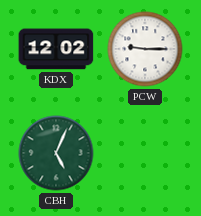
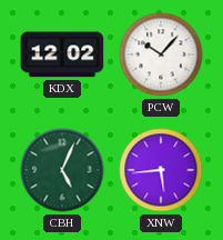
PCW: 9:15 -> 10:07 (161, 54)
XNW: none -> 5:44 (161, 170)
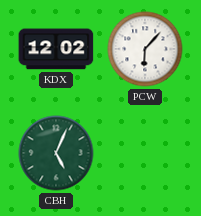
PCW: 10:07 -> 6:07 (145, 49)
XNW: 5:44 -> none (161, 170)
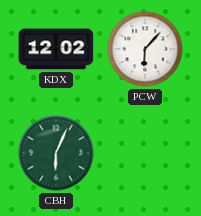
CBH: 5:04 -> 6:04 (56, 153)
